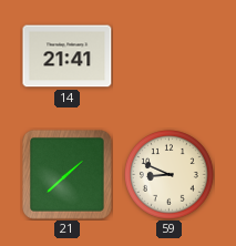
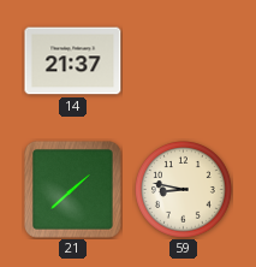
14: 21:41 -> 21:37 (73, 61)
59: 8:49 -> 8:47 (184, 190)
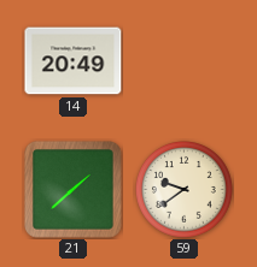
14: 21:37 -> 20:49 (74, 61)
59: 8:47 -> 9:39 (185, 190)
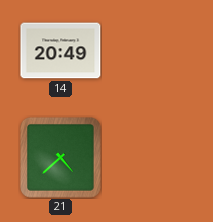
21: 1:38 -> 4:38 (60, 157)
59: 9:39 -> none (185, 190)
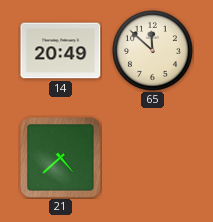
65: none -> 11:52 (153, 51)
